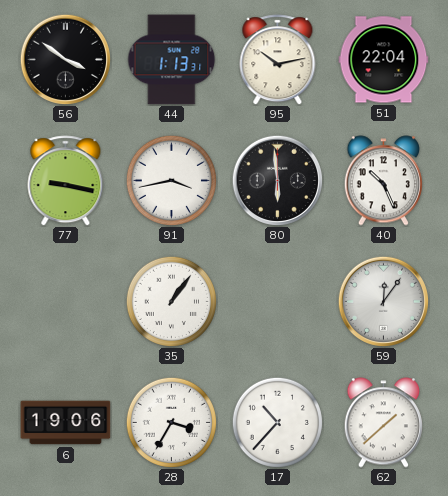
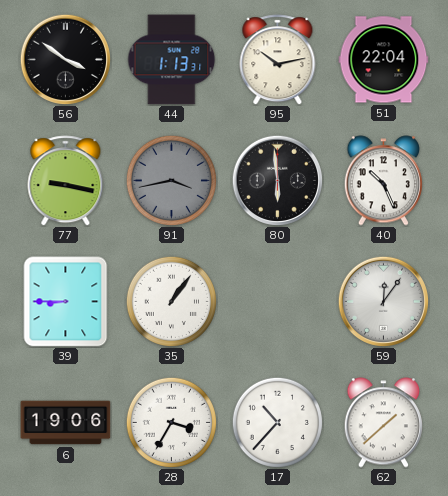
91 dial: white -> grey (171, 180)
39: none -> 8:45 (66, 302)
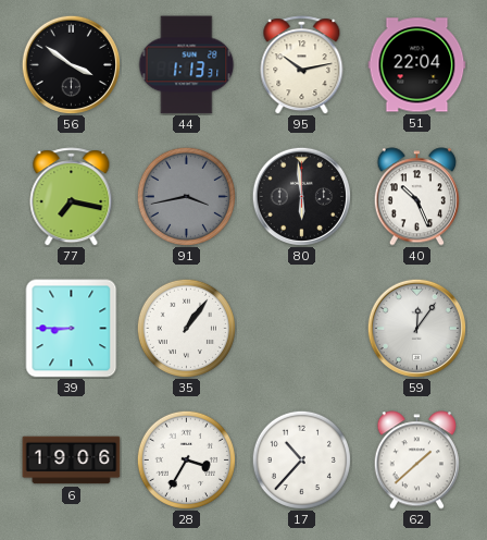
77: 9:17 -> 7:17 (72, 197)
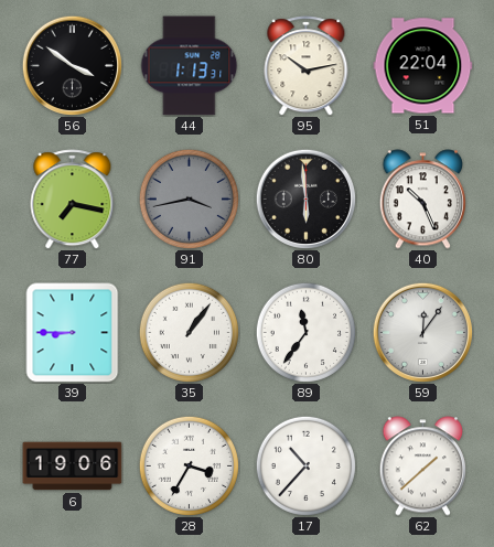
89: none -> 11:36 (305, 332)
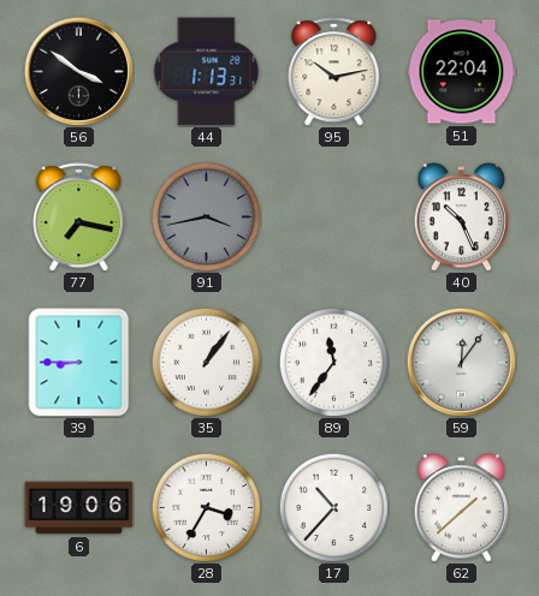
80: 5:59 -> none (305, 199)
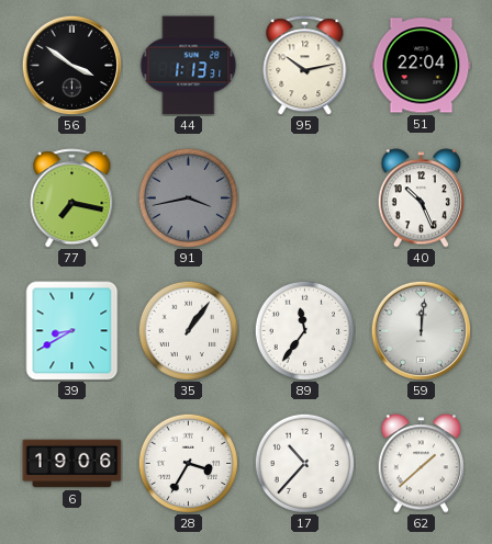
39: 8:45 -> 8:40 (72, 331)
59: 12:06 -> 12:01 (421, 330)
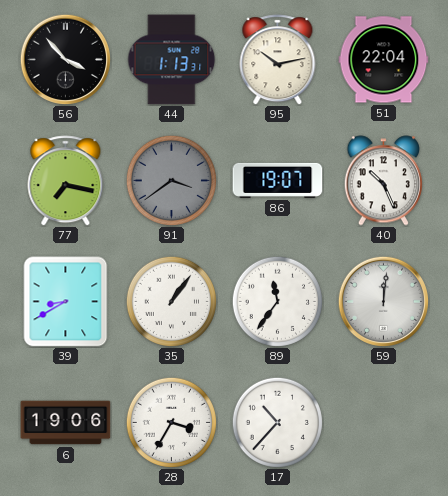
56: 3:51 -> 3:53 (65, 59)
91: 3:43 -> 3:39 (171, 180)
86: none -> 19:07 (278, 180)
62: 1:38 -> none (421, 464)
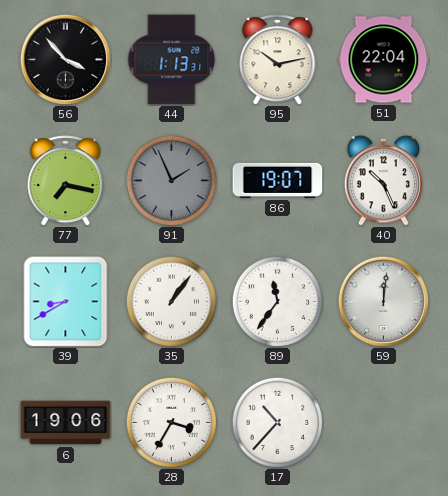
91: 3:39 -> 1:56 (171, 180)
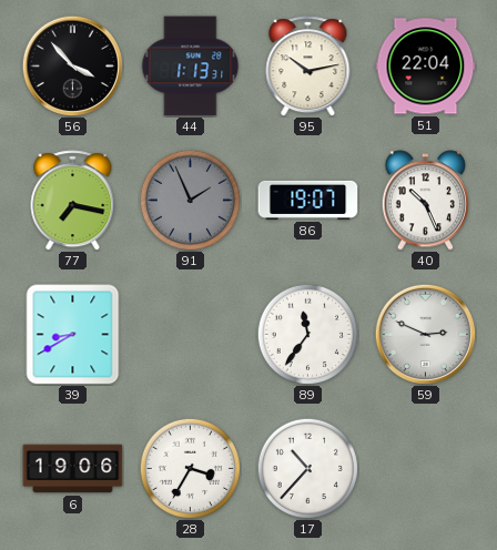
35: 1:06 -> none (171, 301)
59: 12:01 -> 2:49 (425, 334)
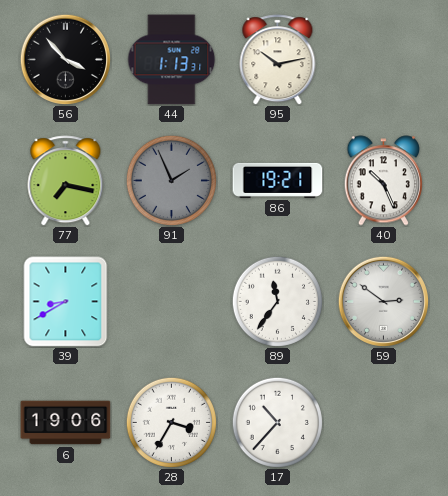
51: 22:04 -> none (426, 67)
86: 19:07 -> 19:21 (278, 180)
59: 2:49 -> 2:51 (383, 301)
